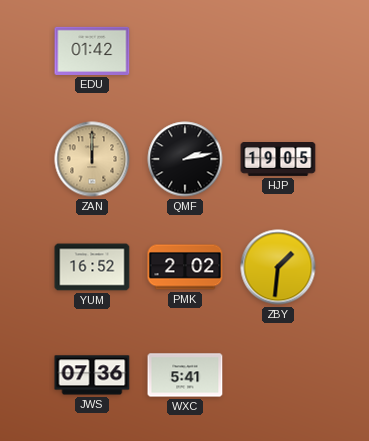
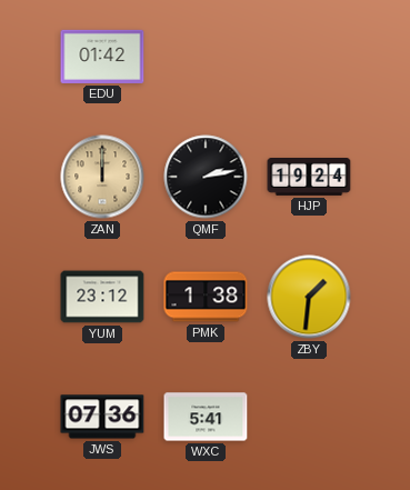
HJP: 19:05 -> 19:24 (309, 178)
YUM: 16:52 -> 23:12 (102, 297)
PMK: 2:02 -> 1:38 (206, 297)
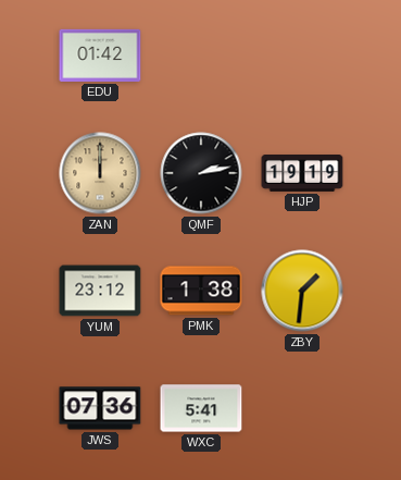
HJP: 19:24 -> 19:19 (302, 174)
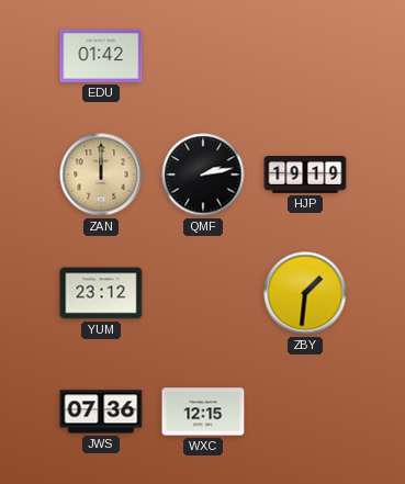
PMK: 1:38 -> none (201, 291)
WXC: 5:41 -> 12:15 (203, 412)
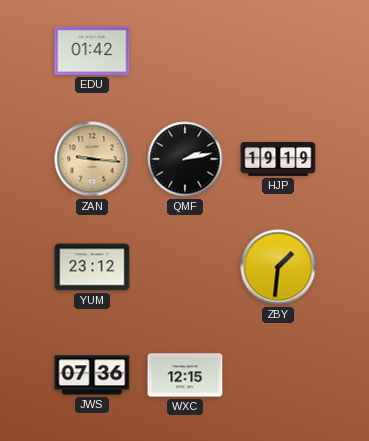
ZAN: 12:00 -> 9:16 (92, 159)
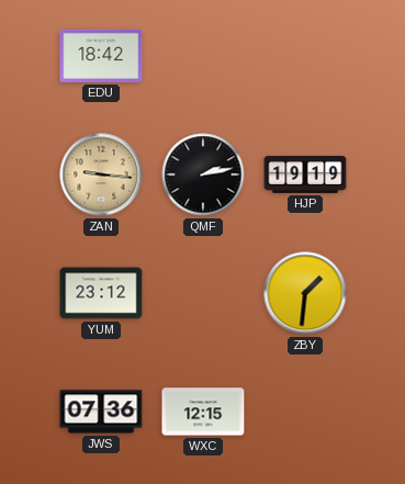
EDU: 01:42 -> 18:42 (101, 56)
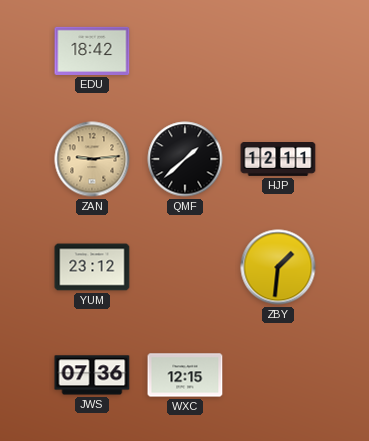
ZAN: 9:16 -> 9:14 (92, 159)
QMF: 2:13 -> 1:38 (185, 159)
HJP: 19:19 -> 12:11 (278, 160)
